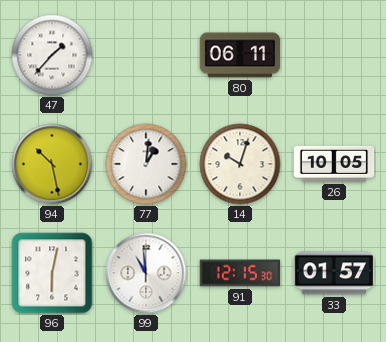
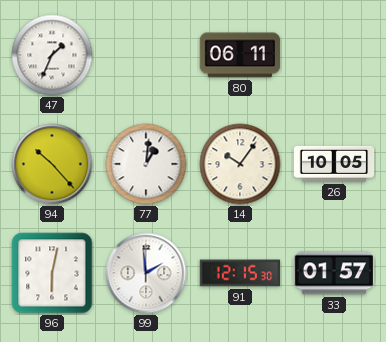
47: 1:37 -> 1:34 (52, 55)
94: 10:28 -> 10:23 (52, 164)
14: 10:03 -> 10:06 (240, 164)
99: 10:59 -> 1:59 (146, 273)
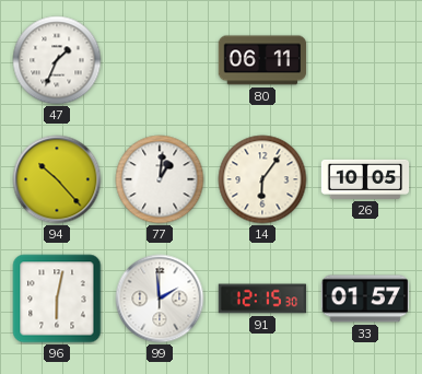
14: 10:06 -> 6:06 (262, 179)
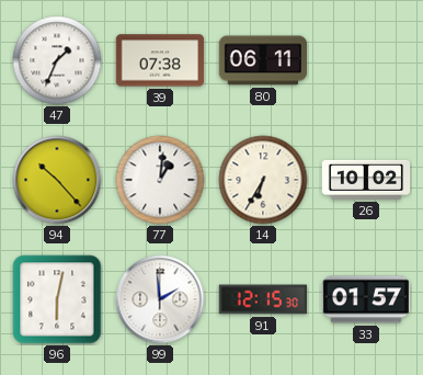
39: none -> 07:38 (160, 60)
14: 6:06 -> 6:35 (263, 180)
26: 10:05 -> 10:02 (366, 180)
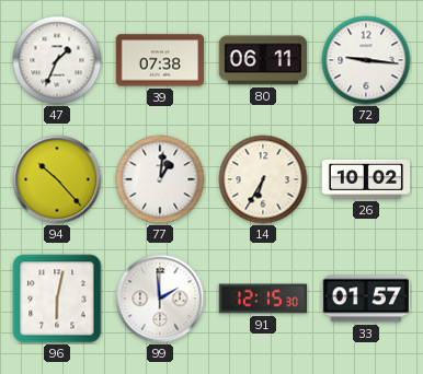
72: none -> 9:16 (366, 60)
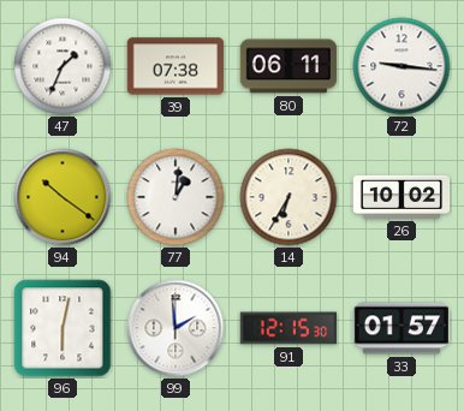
94: 10:23 -> 10:21 (63, 197)
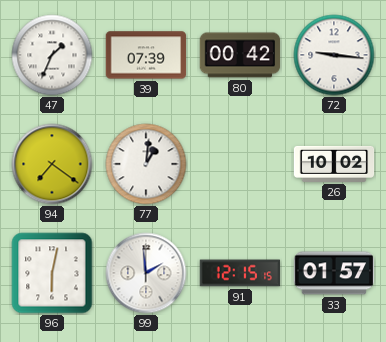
39: 07:38 -> 07:39 (146, 55)
80: 06:11 -> 00:42 (240, 55)
94: 10:21 -> 7:21 (52, 164)
14: 6:35 -> none (288, 197)
91: 12:15:30 -> 12:15:15 (240, 273)
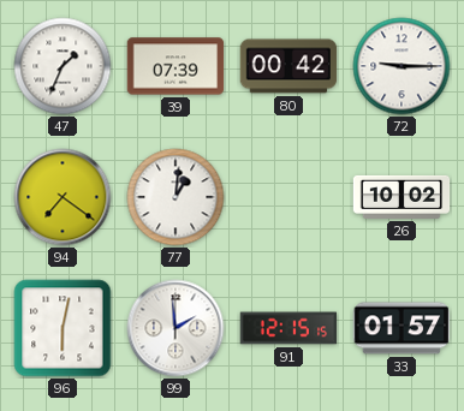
72: 9:16 -> 9:15 (401, 66)
